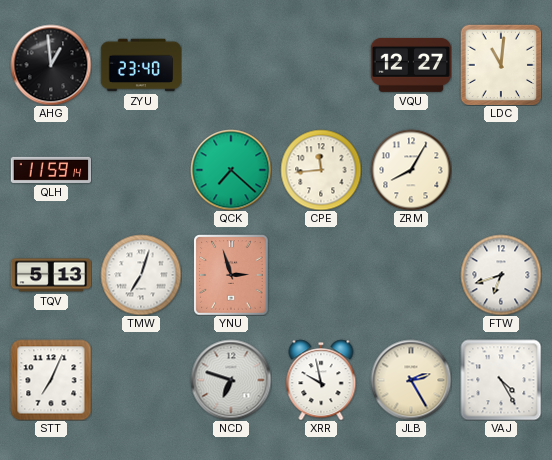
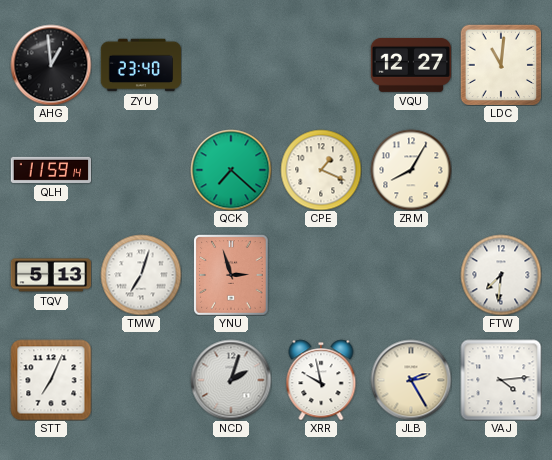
CPE: 11:44 -> 1:19 (321, 170)
FTW: 6:42 -> 7:31 (501, 275)
NCD: 6:48 -> 2:03 (231, 380)
VAJ: 4:25 -> 4:14 (501, 380)
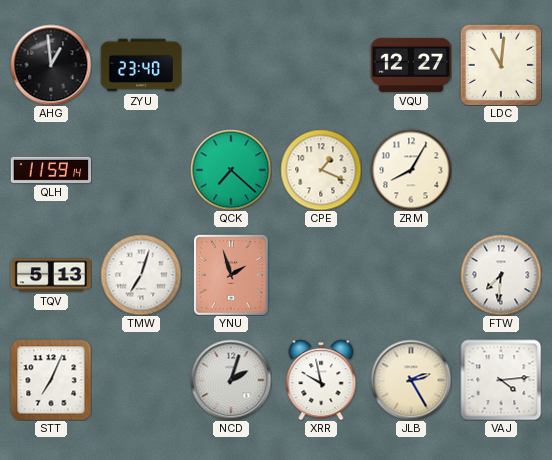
YNU: 2:57 -> 1:57 (231, 275)
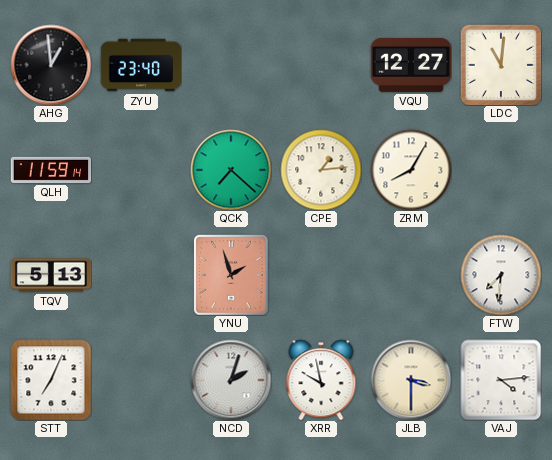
CPE: 1:19 -> 1:14 (321, 170)
TMW: 7:03 -> none (141, 275)
JLB: 2:25 -> 3:30 (411, 380)
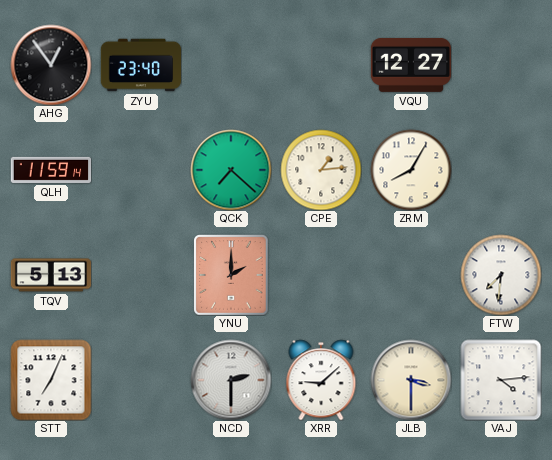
AHG: 12:59 -> 12:54 (51, 65)
LDC: 11:01 -> none (501, 65)
YNU: 1:57 -> 2:00 (231, 275)
NCD: 2:03 -> 2:30 (231, 380)
XRR: 9:58 -> 9:08 (321, 380)
